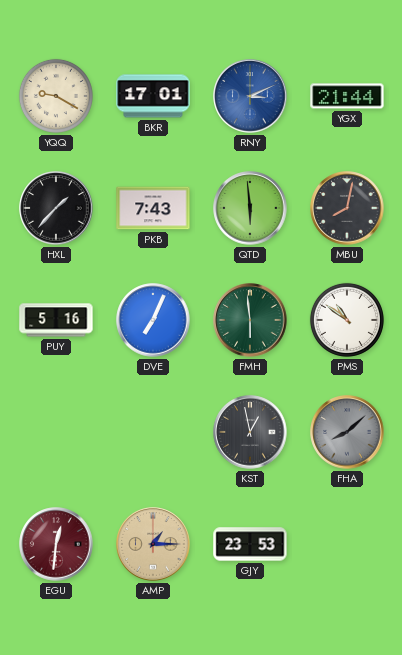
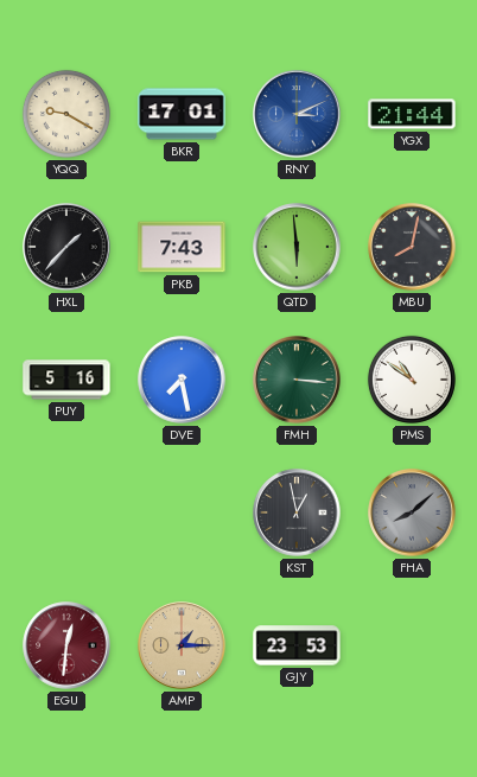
DVE: 7:04 -> 7:28 (182, 380)
FMH: 5:59 -> 3:16 (297, 380)
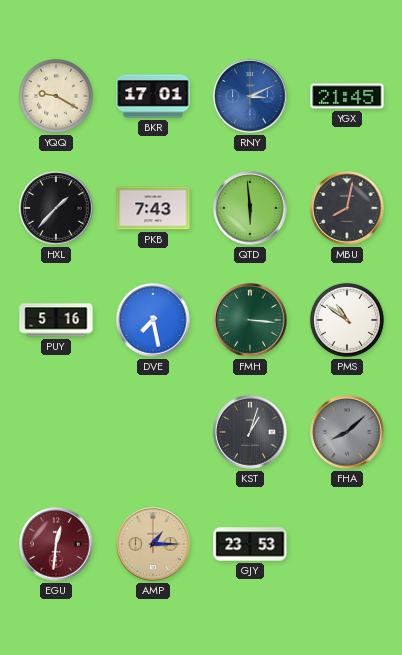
YGX: 21:44 -> 21:45 (347, 96)
KST: 12:58 -> 1:03 (250, 432)
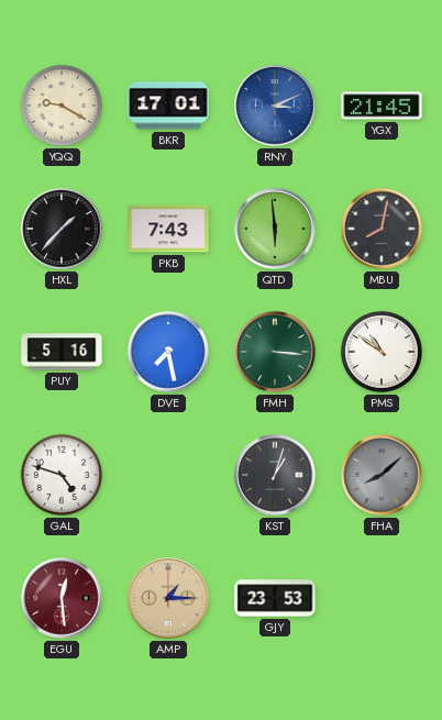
GAL: none -> 4:48 (62, 475)
EGU: 12:31 -> 12:29 (62, 598)
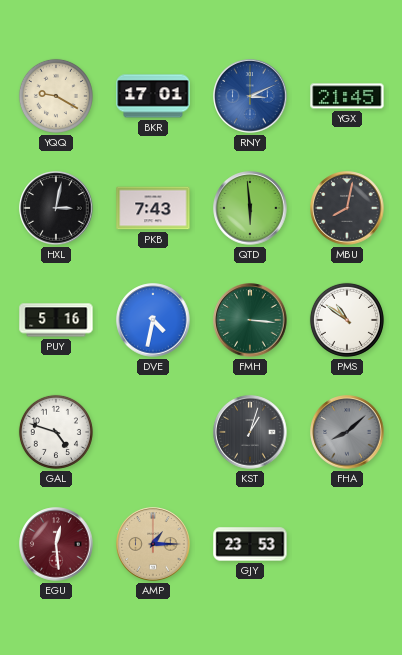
HXL: 1:37 -> 3:02 (56, 208)
DVE: 7:28 -> 4:32 (153, 320)
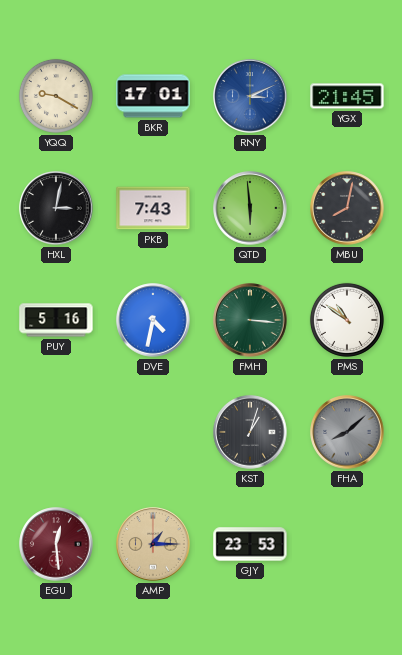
GAL: 4:48 -> none (56, 432)
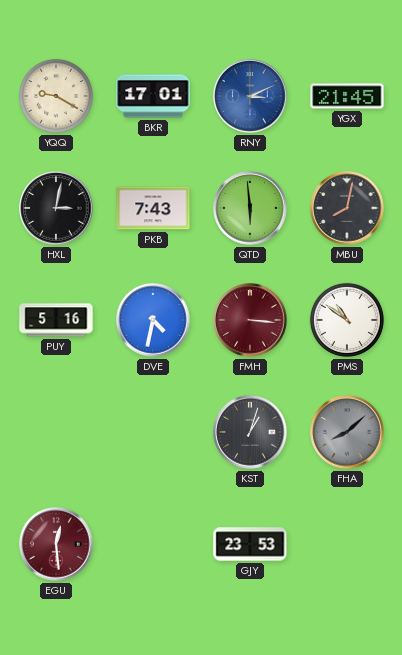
FMH dial: green -> burgundy (250, 320)
AMP: 1:15 -> none (153, 544)
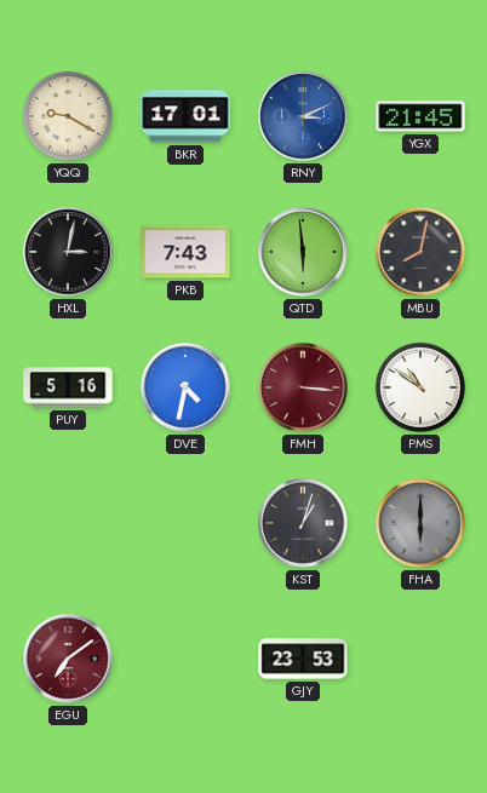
FHA: 8:08 -> 6:00 (420, 523)
EGU: 12:29 -> 7:09 (68, 659)
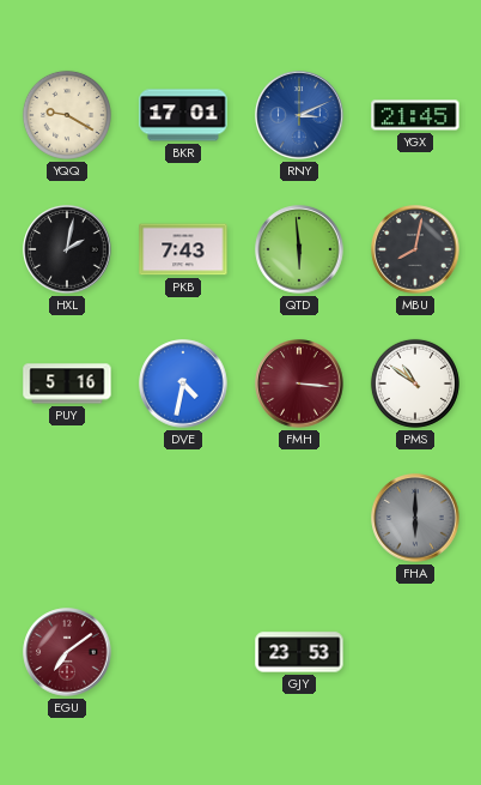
HXL: 3:02 -> 2:02 (67, 249)
KST: 1:03 -> none (303, 523)
